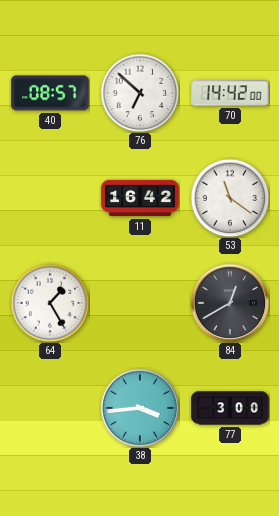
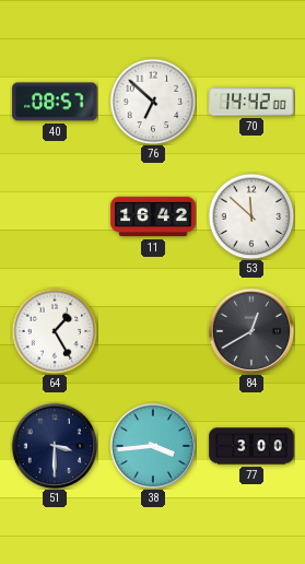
53: 11:21 -> 11:52 (251, 216)
51: none -> 3:30 (54, 445)
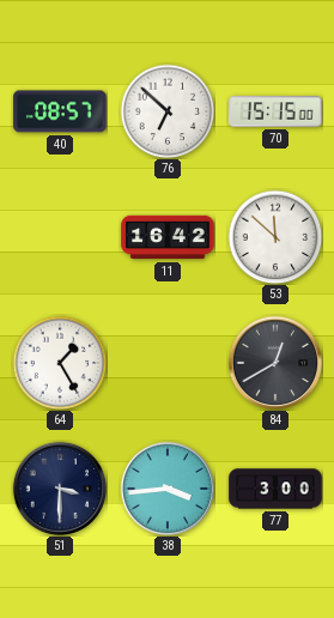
70: 14:42 -> 15:15 (275, 111)
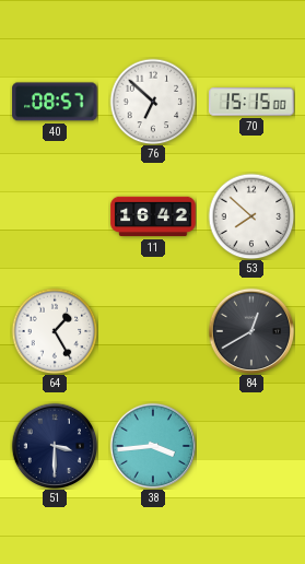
53: 11:52 -> 7:52 (251, 216)
77: 3:00 -> none (275, 489)
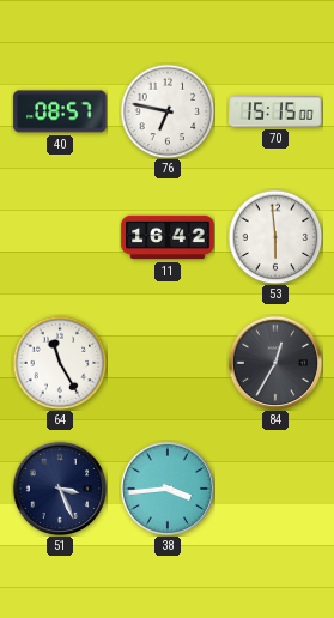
76: 6:52 -> 6:47 (168, 111)
53: 7:52 -> 5:59 (275, 237)
64: 1:25 -> 11:25 (60, 363)
84: 12:40 -> 12:35 (274, 362)
51: 3:30 -> 3:26 (59, 487)
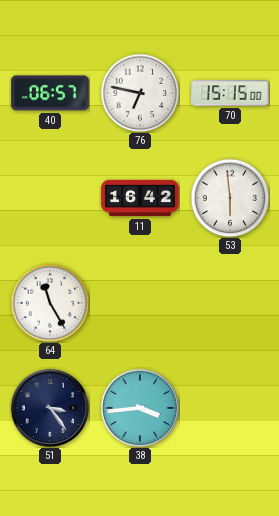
40: 08:57 -> 06:57 (50, 93)
84: 12:35 -> none (274, 362)
51: 3:26 -> 3:24 (49, 407)
